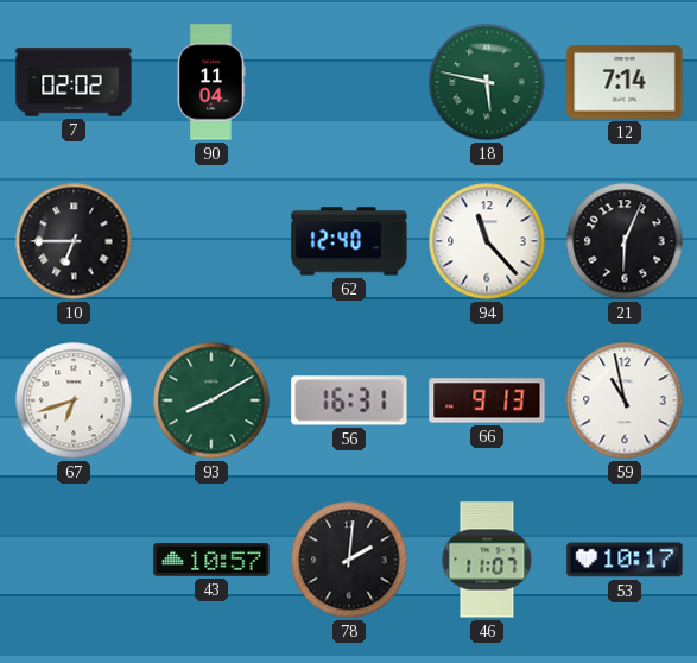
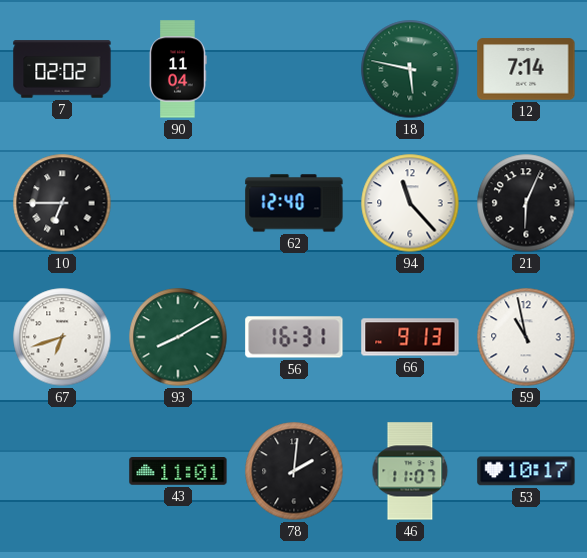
43: 10:57 -> 11:01 (178, 471)
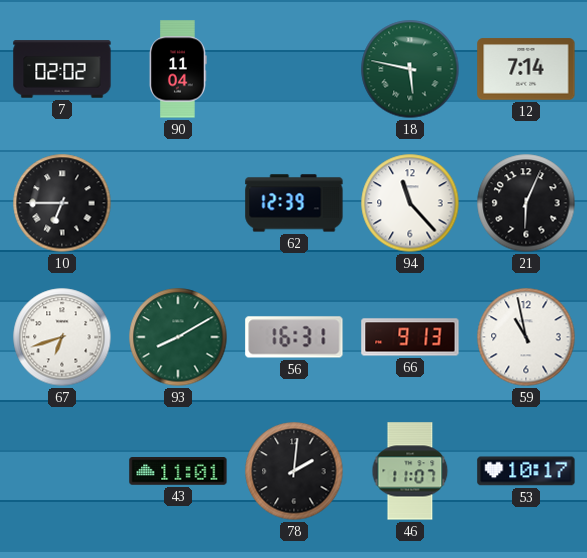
62: 12:40 -> 12:39 (294, 203)
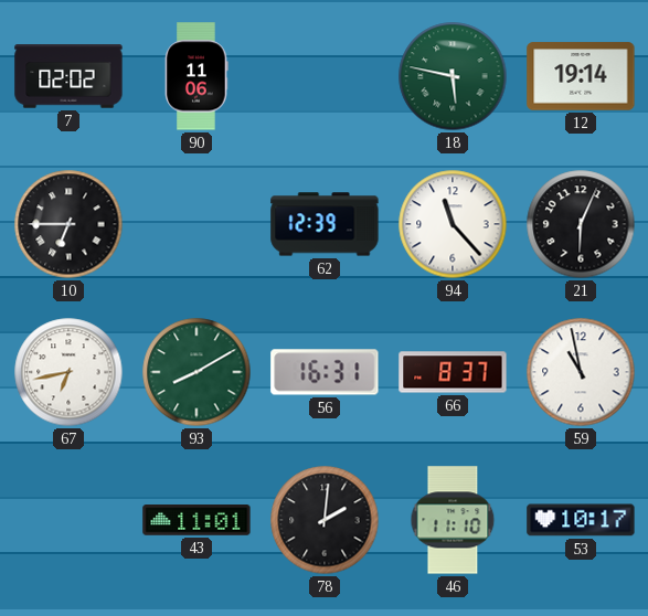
90: 11:04 -> 11:06 (196, 76)
12: 7:14 -> 19:14 (581, 76)
67: 6:42 -> 6:43 (68, 372)
66: 9:13 -> 8:37 (453, 372)
46: 11:07 -> 11:10 (453, 520)
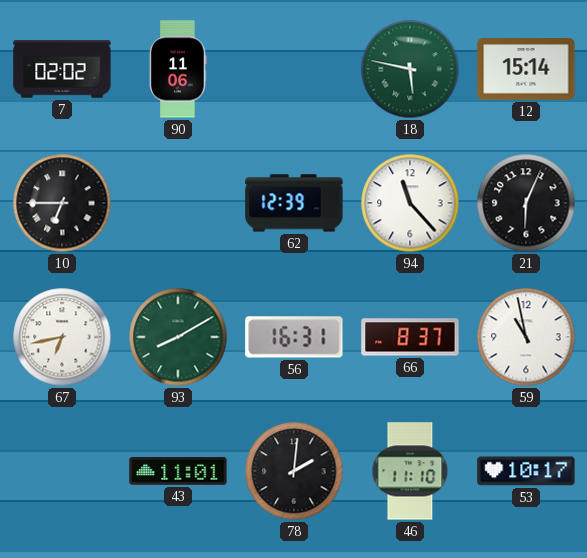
12: 19:14 -> 15:14 (526, 69)
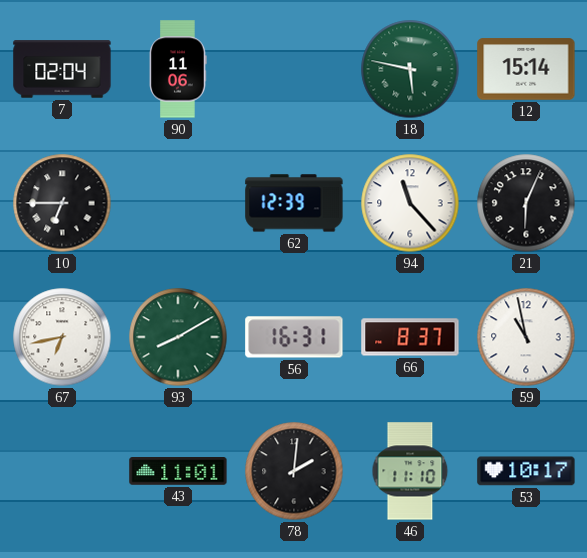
7: 02:02 -> 02:04 (62, 69)
